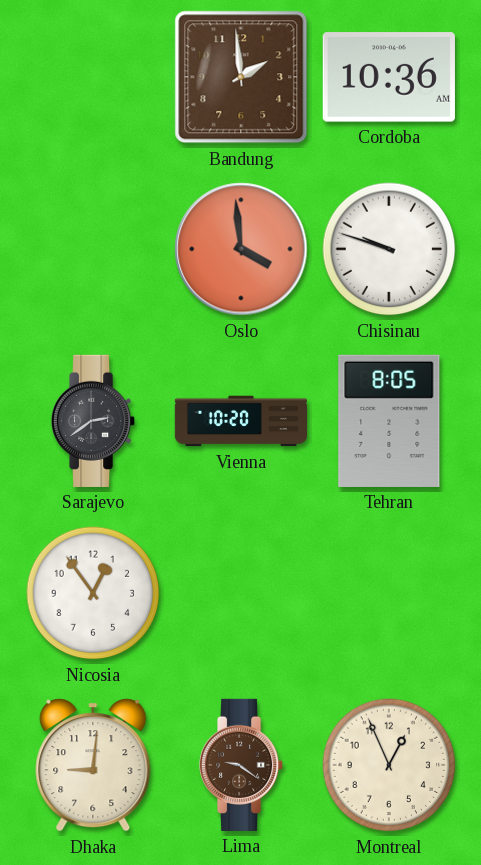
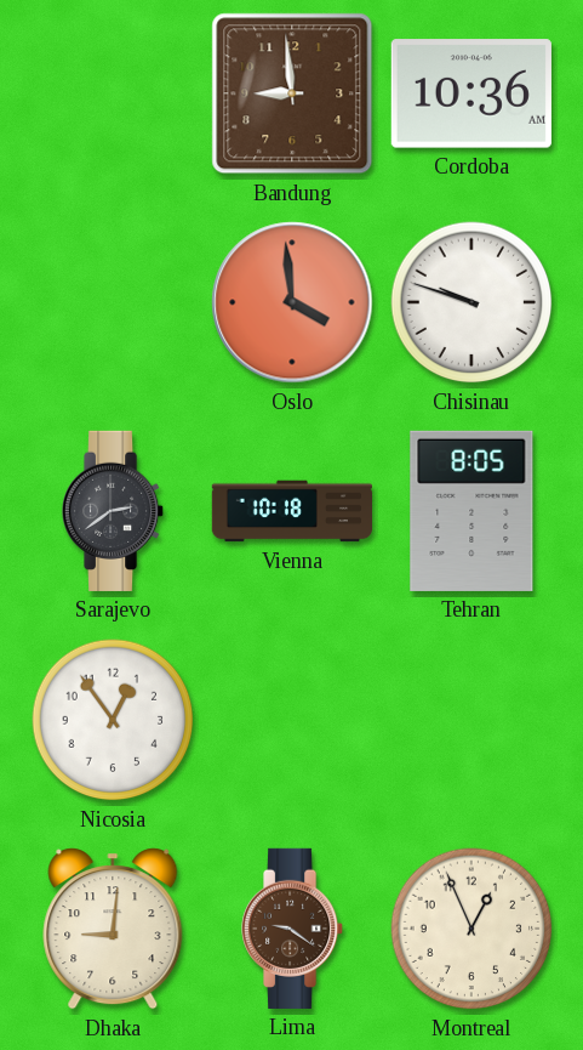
Bandung: 1:59 -> 8:59 (292, 93)
Vienna: 10:20 -> 10:18 (291, 511)
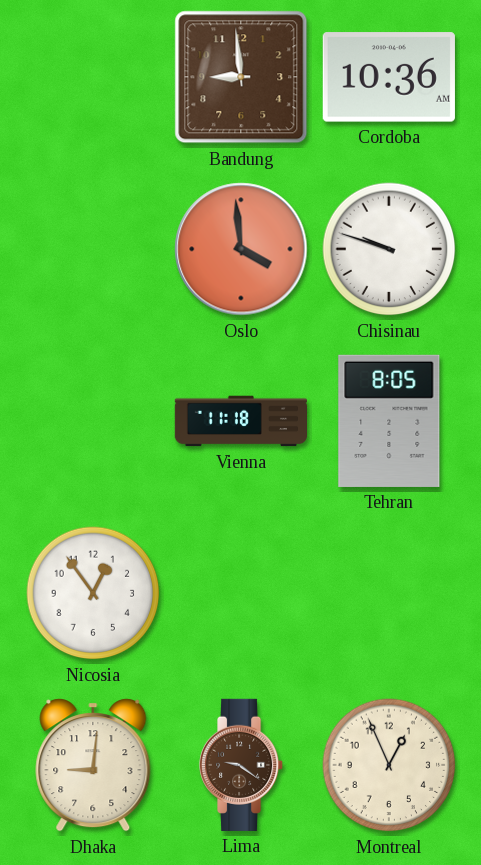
Sarajevo: 2:39 -> none (114, 511)
Vienna: 10:18 -> 11:18 (240, 421)
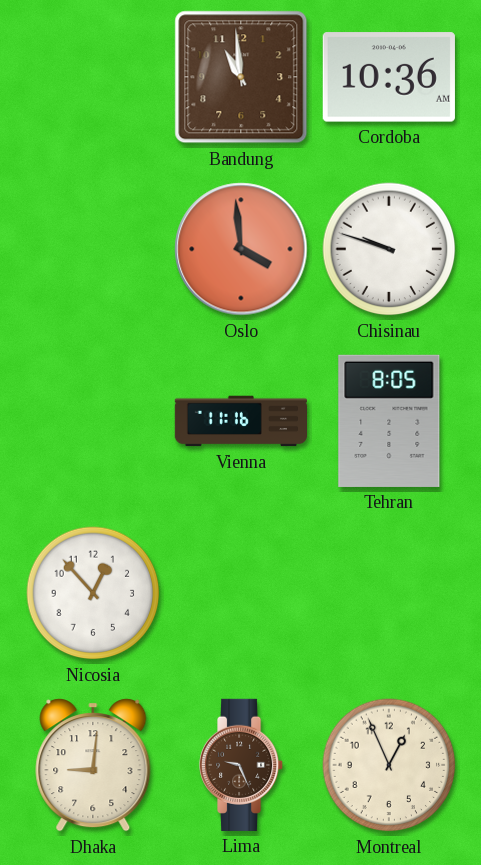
Bandung: 8:59 -> 10:59 (241, 77)
Vienna: 11:18 -> 11:16 (240, 421)
Nicosia: 12:54 -> 12:53 (93, 593)
Lima: 9:21 -> 9:26 (242, 765)
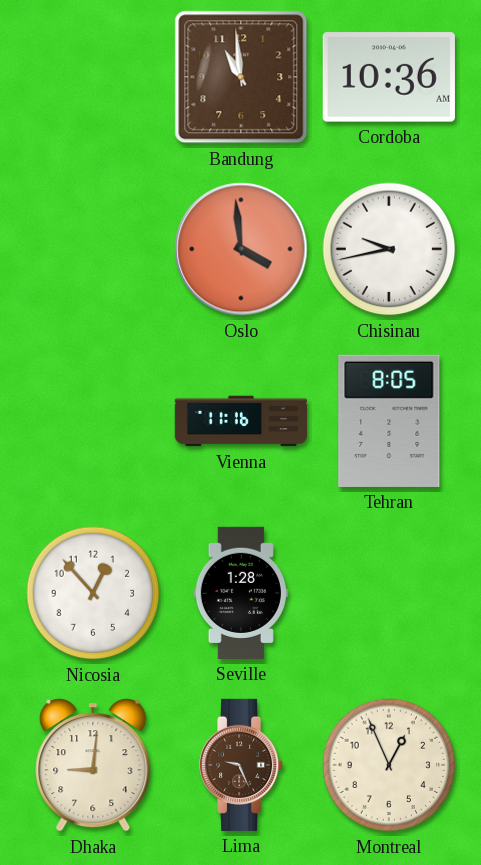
Chisinau: 9:48 -> 9:43 (389, 249)
Seville: none -> 1:28 (241, 593)
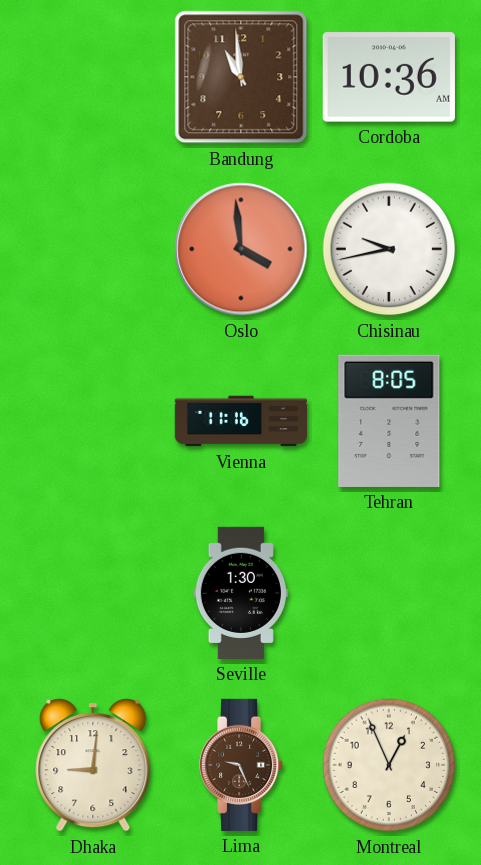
Nicosia: 12:53 -> none (93, 593)
Seville: 1:28 -> 1:30 (241, 593)
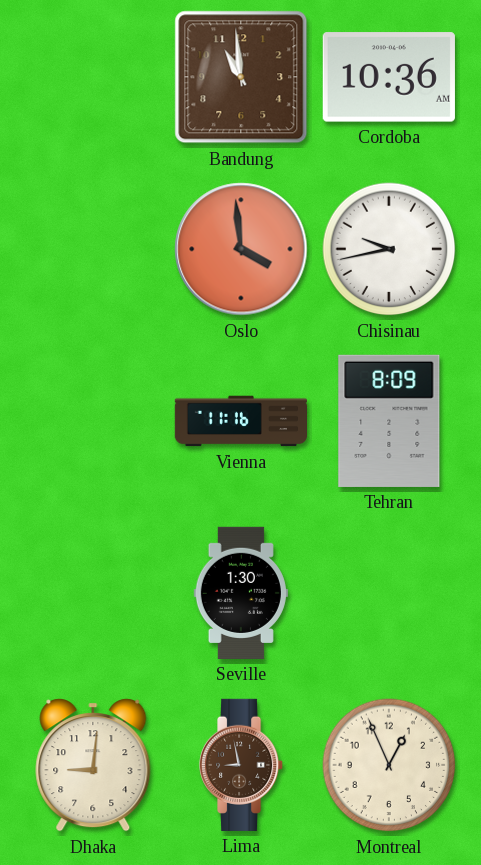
Tehran: 8:05 -> 8:09 (389, 421)
Lima: 9:26 -> 8:58 (242, 765)
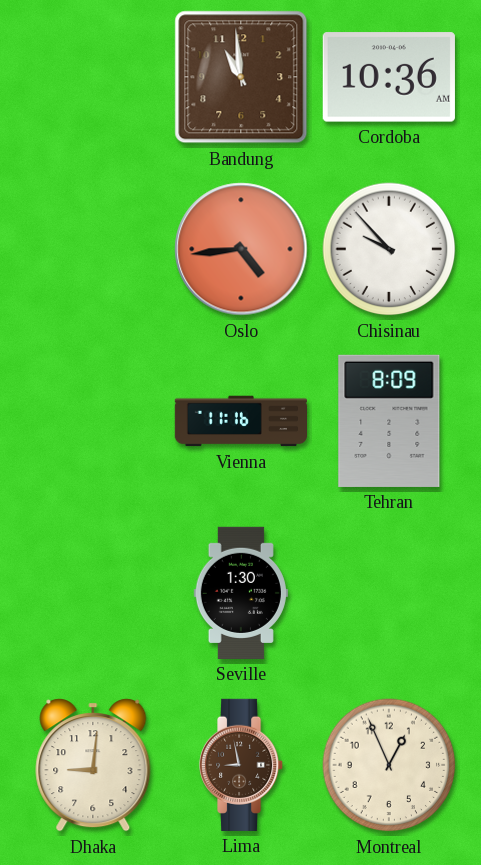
Oslo: 3:59 -> 4:44 (241, 249)
Chisinau: 9:43 -> 9:53 (389, 249)
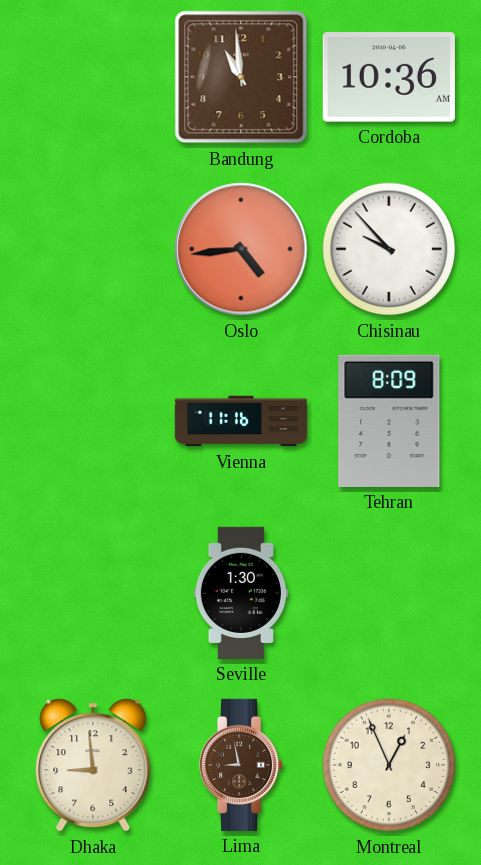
Dhaka: 9:01 -> 8:59 (93, 765)
